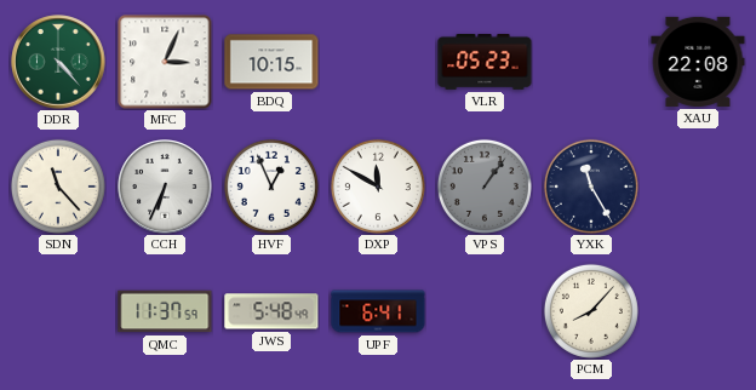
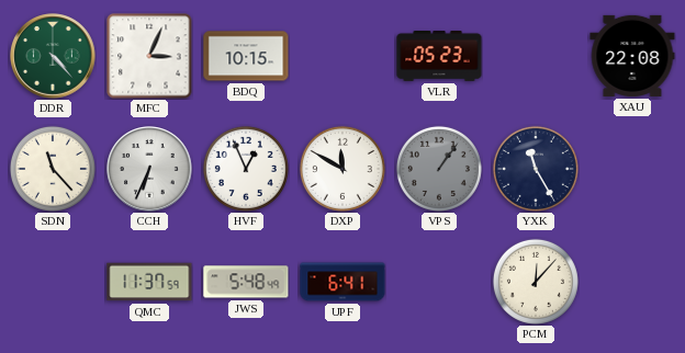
PCM: 8:07 -> 12:07 (536, 282)
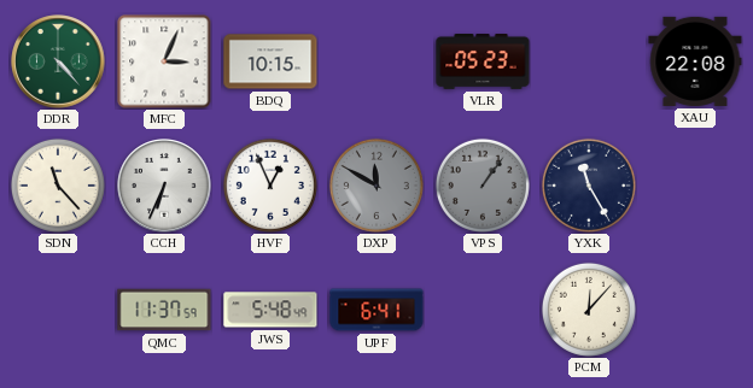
DXP dial: white -> grey (376, 186)
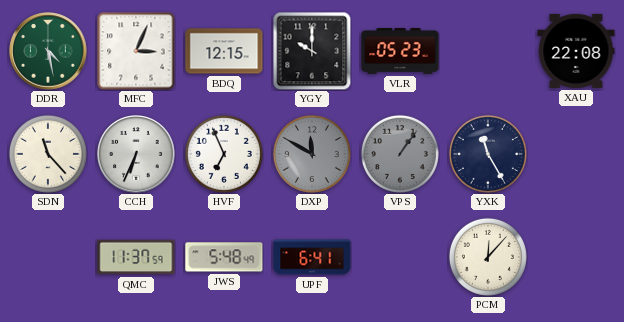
DDR: 4:23 -> 4:28 (48, 51)
BDQ: 10:15 -> 12:15 (224, 51)
YGY: none -> 10:00 (312, 51)
HVF: 12:56 -> 6:56 (224, 154)
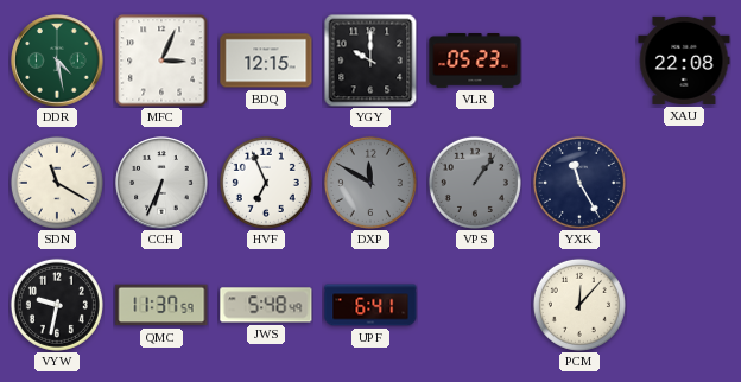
SDN: 11:23 -> 11:20 (57, 183)
VYW: none -> 9:32 (57, 305)
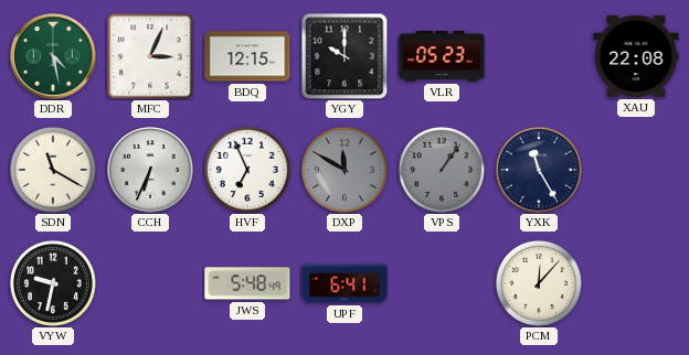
QMC: 11:37 -> none (161, 305)
